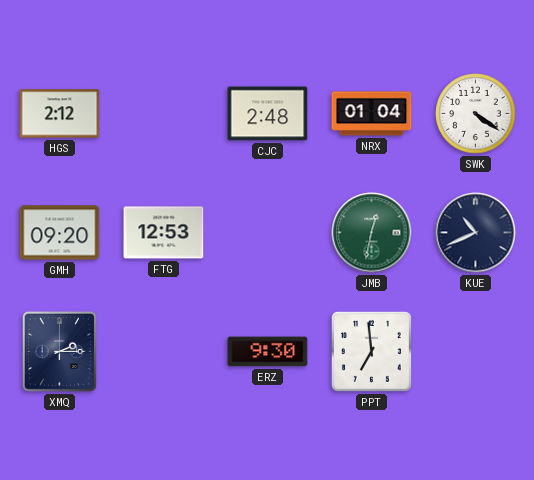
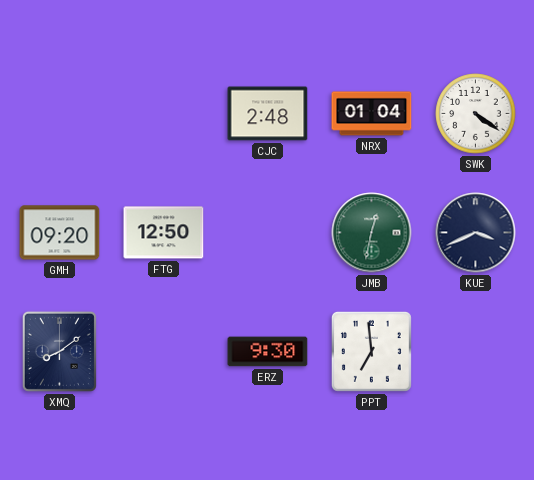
HGS: 2:12 -> none (60, 114)
FTG: 12:53 -> 12:50 (164, 233)
KUE: 10:41 -> 3:41 (476, 233)
XMQ: 2:15 -> 8:09 (59, 351)
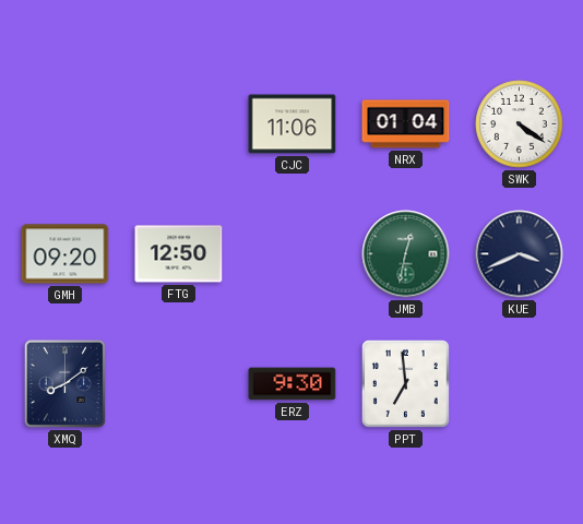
CJC: 2:48 -> 11:06 (293, 124)
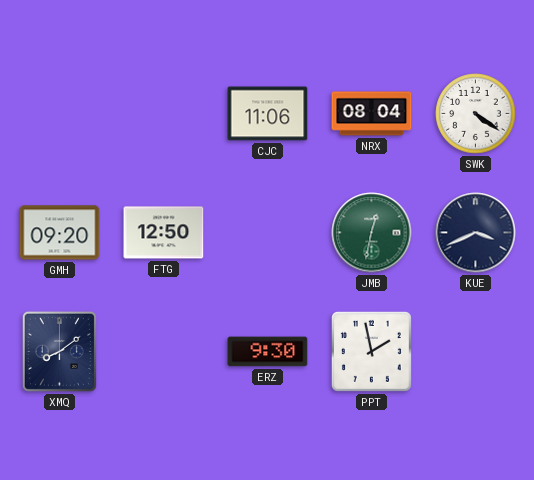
NRX: 01:04 -> 08:04 (372, 114)
PPT: 6:59 -> 1:58 (371, 351)
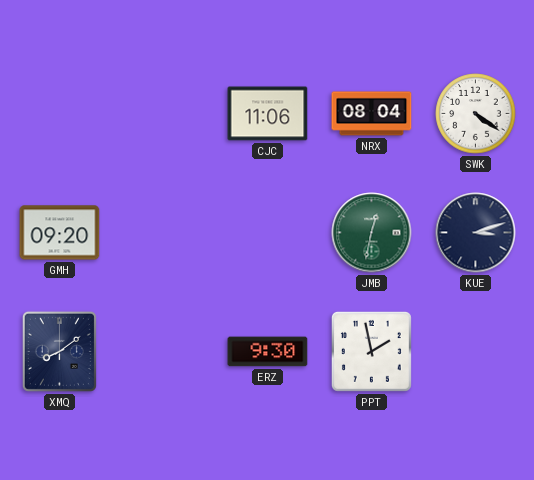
FTG: 12:50 -> none (164, 233)
KUE: 3:41 -> 3:12 (476, 233)
